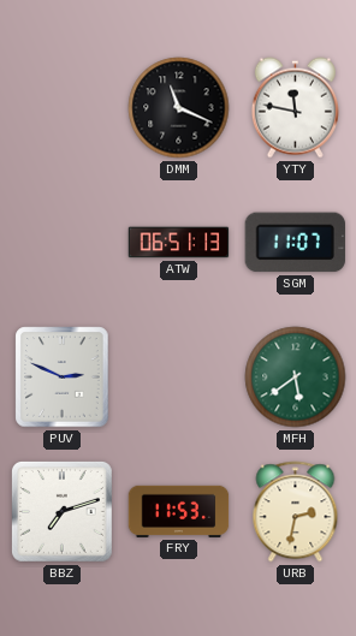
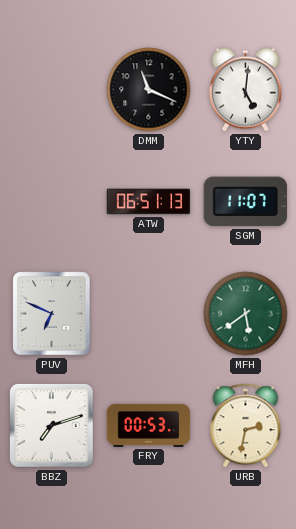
YTY: 11:47 -> 5:01 (245, 90)
PUV: 2:49 -> 6:49 (52, 314)
FRY: 11:53 -> 00:53 (149, 425)
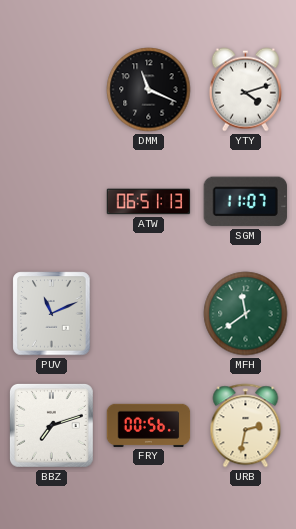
YTY: 5:01 -> 4:12 (245, 90)
PUV: 6:49 -> 11:11 (52, 314)
MFH: 5:39 -> 11:39 (246, 314)
FRY: 00:53 -> 00:56 (149, 425)
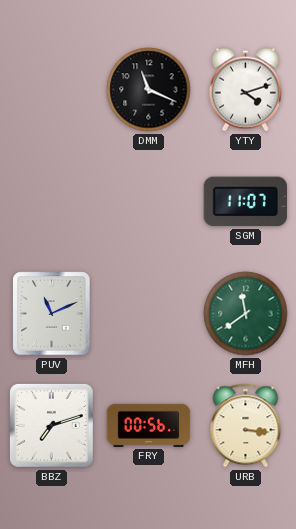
ATW: 06:51 -> none (149, 202)
URB: 2:32 -> 3:16 (246, 426)
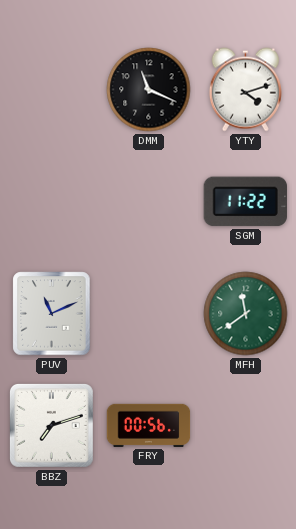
SGM: 11:07 -> 11:22 (245, 202)
URB: 3:16 -> none (246, 426)
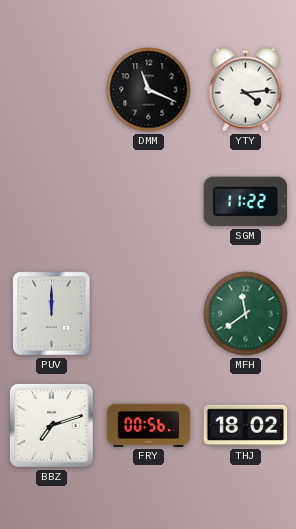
YTY: 4:12 -> 4:14 (245, 90)
PUV: 11:11 -> 12:00 (52, 314)
THJ: none -> 18:02 (246, 426)
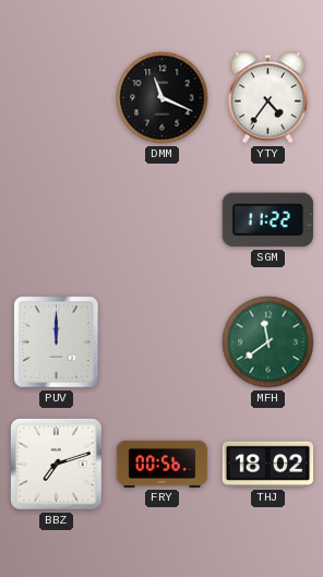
YTY: 4:14 -> 4:36 (267, 98)
